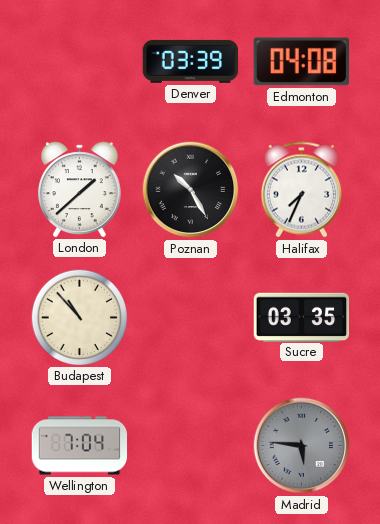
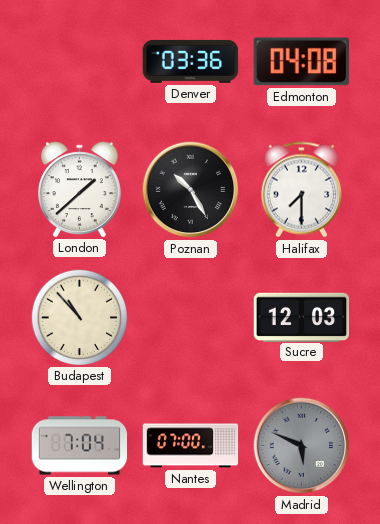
Denver: 03:39 -> 03:36 (191, 61)
Halifax: 7:34 -> 7:30 (301, 190)
Sucre: 03:35 -> 12:03 (302, 317)
Nantes: none -> 07:00 (191, 446)
Madrid: 5:46 -> 5:49 (302, 446)
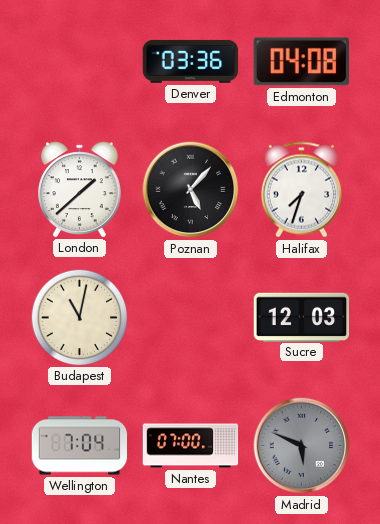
Poznan: 10:25 -> 5:07 (191, 190)
Halifax: 7:30 -> 7:33 (301, 190)
Budapest: 10:53 -> 11:02 (79, 317)
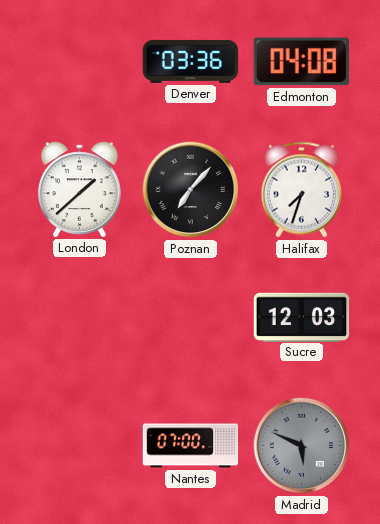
Poznan: 5:07 -> 7:07 (191, 190)
Budapest: 11:02 -> none (79, 317)
Wellington: 7:04 -> none (80, 446)
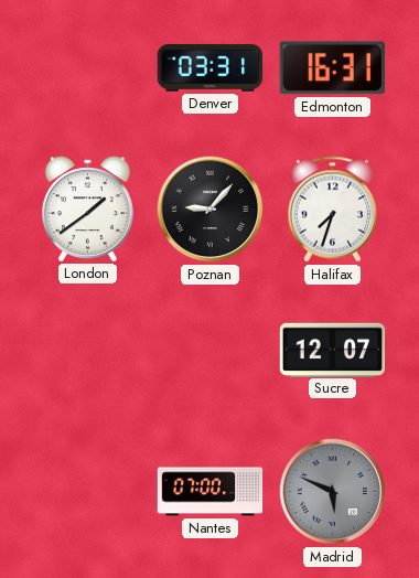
Denver: 03:36 -> 03:31 (211, 67)
Edmonton: 04:08 -> 16:31 (332, 68)
London: 1:38 -> 1:39 (87, 208)
Poznan: 7:07 -> 9:07 (211, 210)
Sucre: 12:03 -> 12:07 (333, 350)
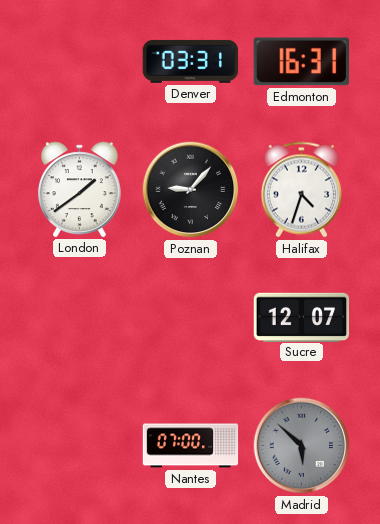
Halifax: 7:33 -> 4:33 (301, 190)
Madrid: 5:49 -> 5:52 (302, 446)
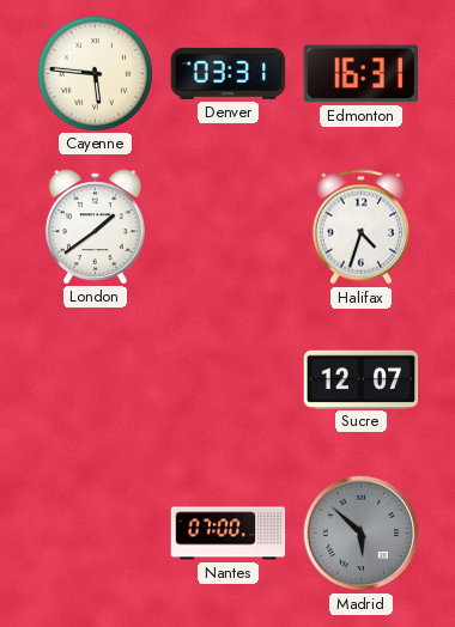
Cayenne: none -> 5:46 (95, 73)
Poznan: 9:07 -> none (191, 190)
